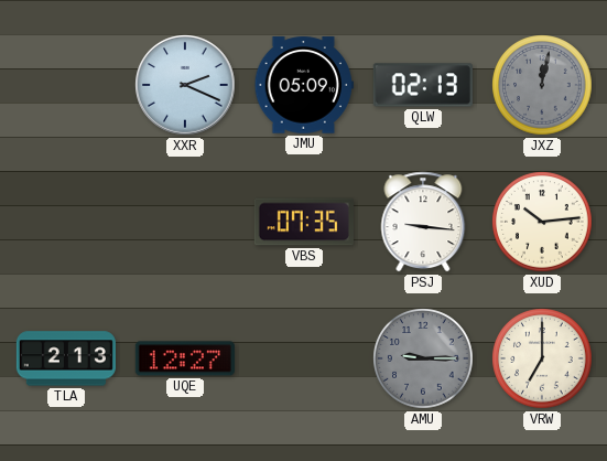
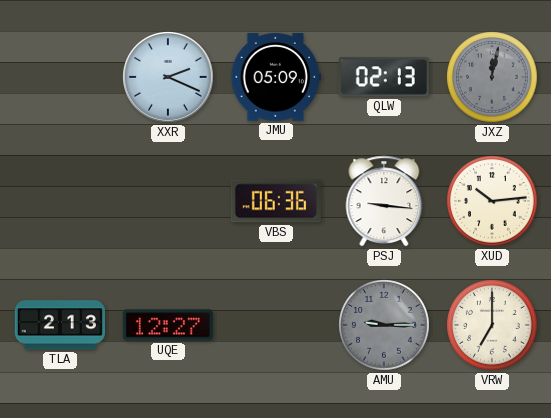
VBS: 07:35 -> 06:36 (276, 201)
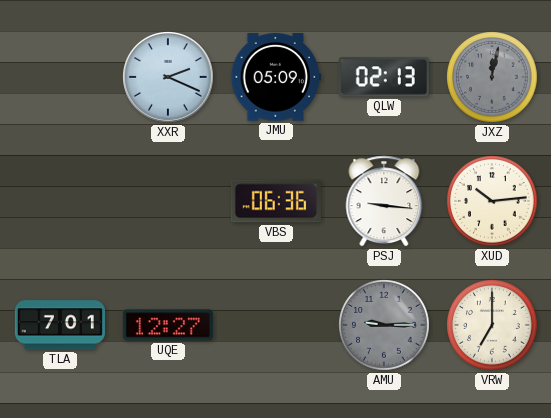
TLA: 2:13 -> 7:01 (60, 325)
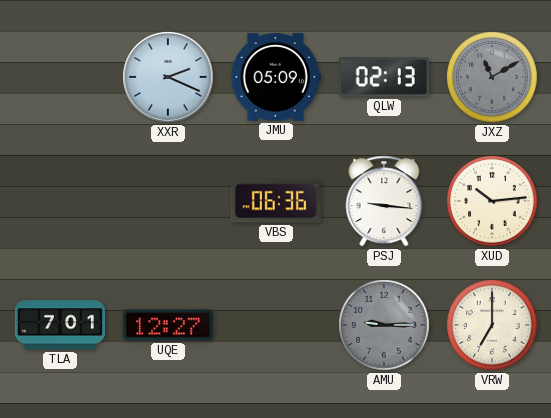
JXZ: 12:02 -> 11:10 (492, 77)
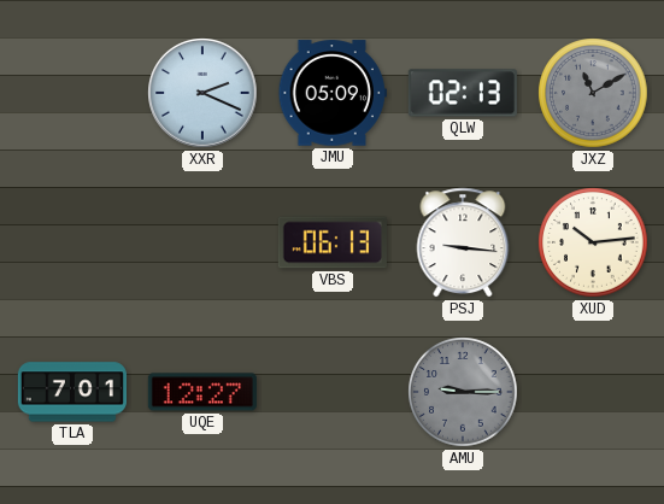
VBS: 06:36 -> 06:13 (333, 242)
VRW: 7:00 -> none (492, 325)
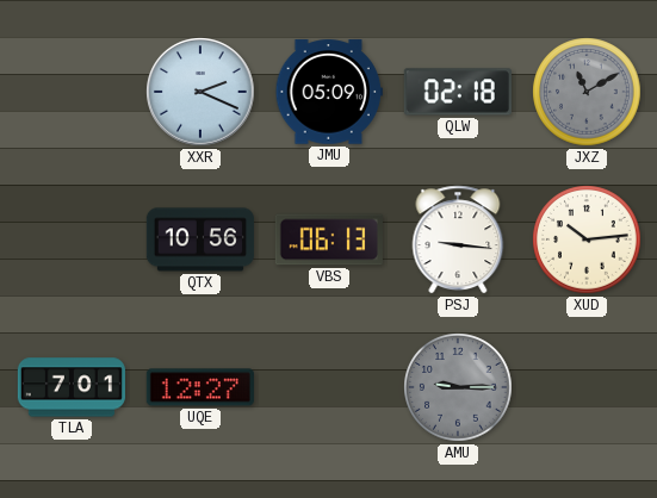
QLW: 02:13 -> 02:18 (458, 92)
QTX: none -> 10:56 (200, 239)
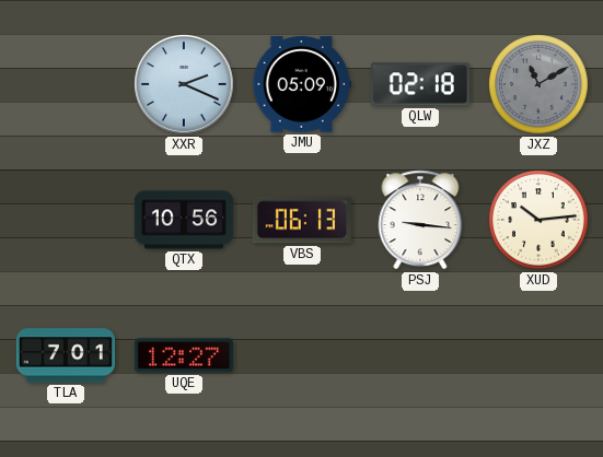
AMU: 9:15 -> none (458, 387)
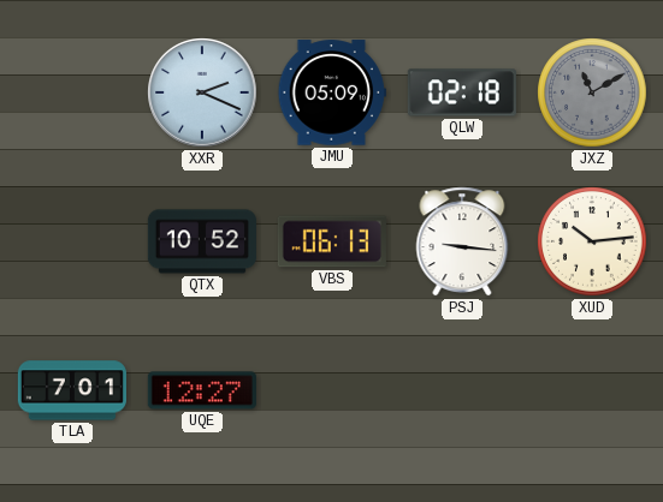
QTX: 10:56 -> 10:52 (202, 241)
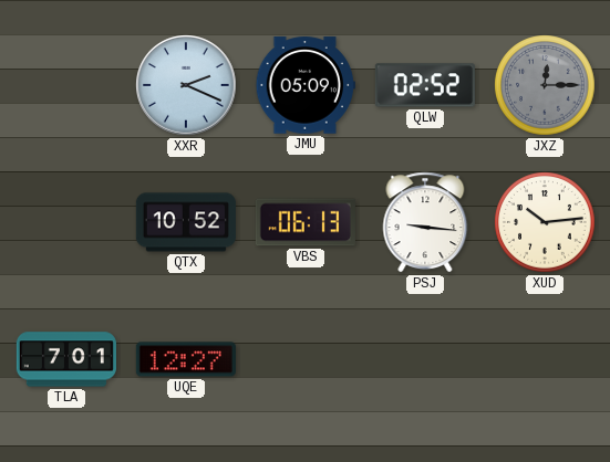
QLW: 02:18 -> 02:52 (425, 85)
JXZ: 11:10 -> 12:15 (545, 85)
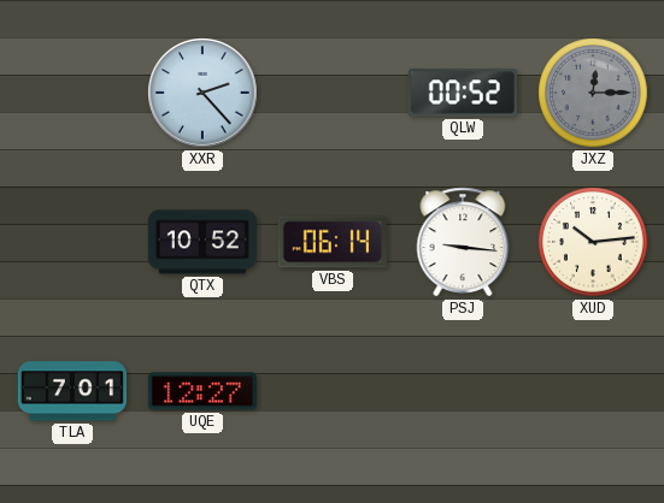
XXR: 2:19 -> 2:23 (202, 93)
JMU: 05:09 -> none (306, 85)
QLW: 02:52 -> 00:52 (463, 93)
VBS: 06:13 -> 06:14 (333, 242)
